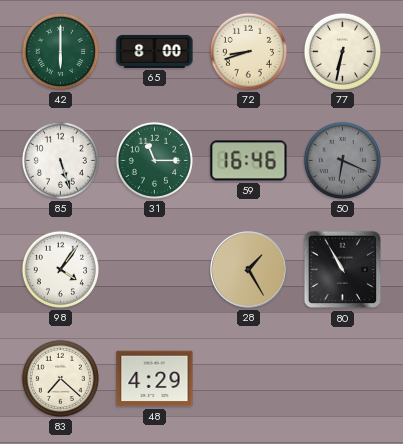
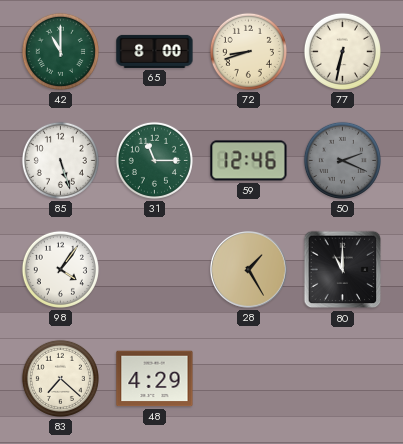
42: 6:00 -> 11:00 (60, 51)
59: 16:46 -> 12:46 (249, 161)
50: 6:19 -> 2:19 (342, 160)
80: 10:55 -> 11:00 (343, 270)
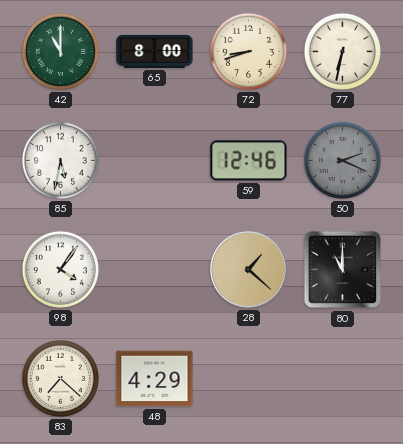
85: 5:27 -> 5:32 (60, 160)
31: 11:15 -> none (154, 160)
28: 1:25 -> 1:22 (249, 270)
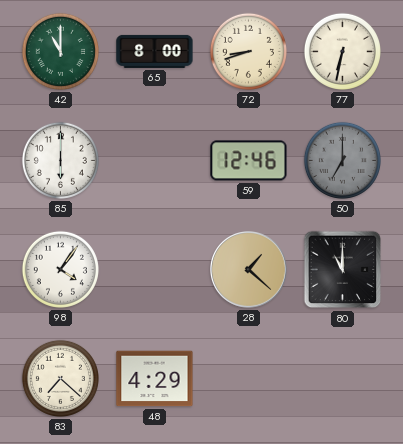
85: 5:32 -> 6:00 (60, 160)
50: 2:19 -> 7:00 (342, 160)
